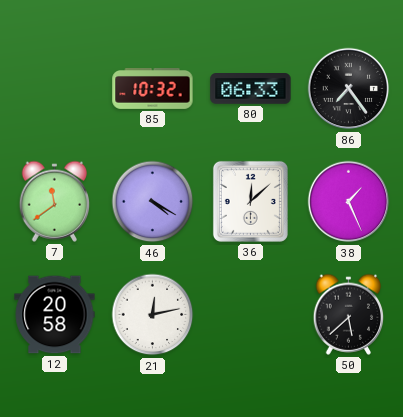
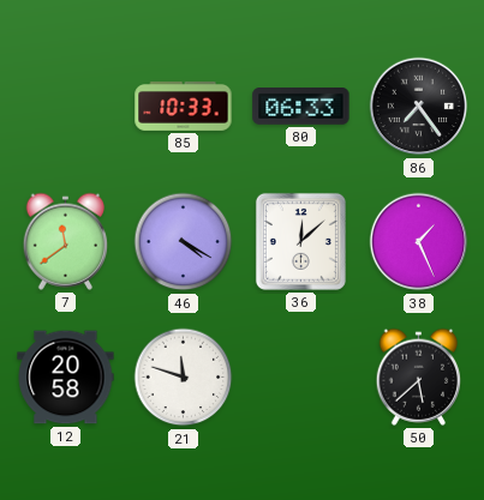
85: 10:32 -> 10:33 (184, 107)
21: 12:13 -> 11:48 (184, 378)
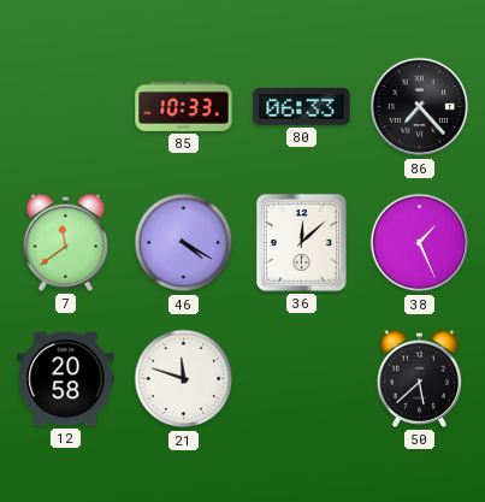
86: 7:24 -> 7:23 (420, 107)
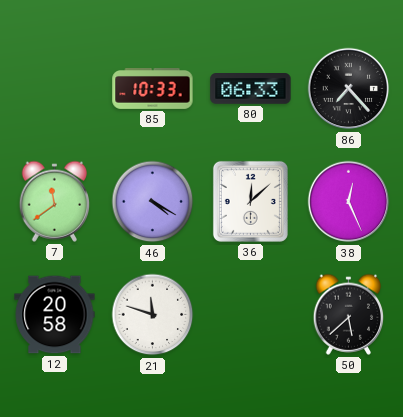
38: 1:26 -> 12:26 (349, 202)
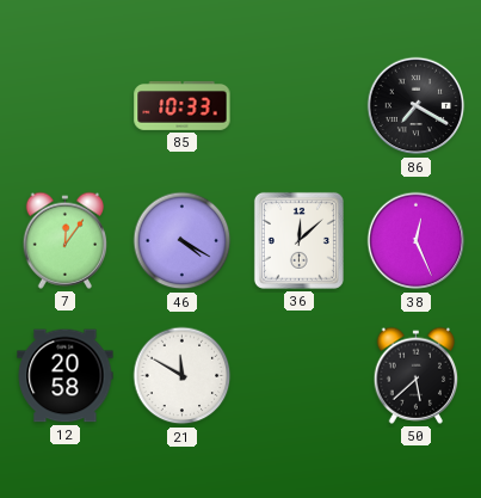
80: 06:33 -> none (251, 89)
86: 7:23 -> 7:20 (417, 106)
7: 11:39 -> 12:06 (66, 240)
21: 11:48 -> 11:50 (183, 376)
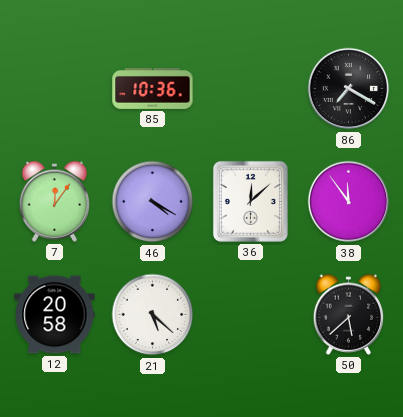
85: 10:33 -> 10:36 (153, 89)
38: 12:26 -> 11:54 (349, 202)
21: 11:50 -> 5:22 (153, 315)
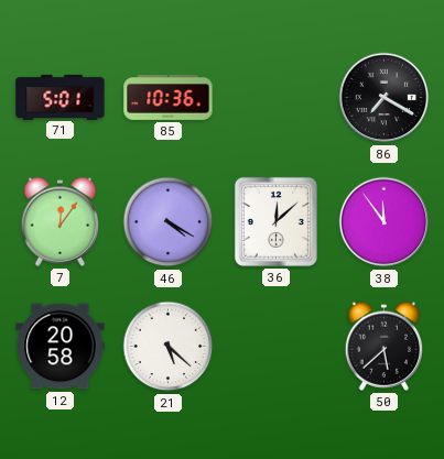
71: none -> 5:01 (61, 97)
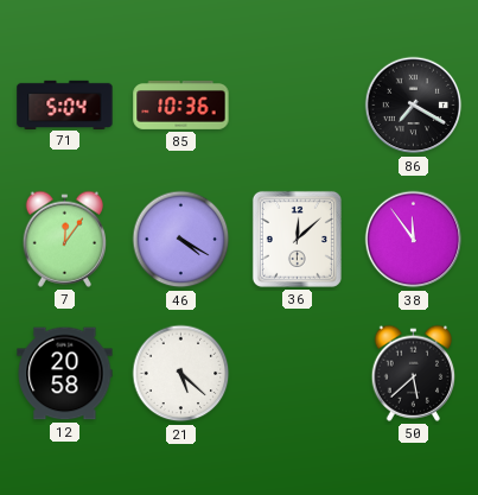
71: 5:01 -> 5:04 (65, 104)
